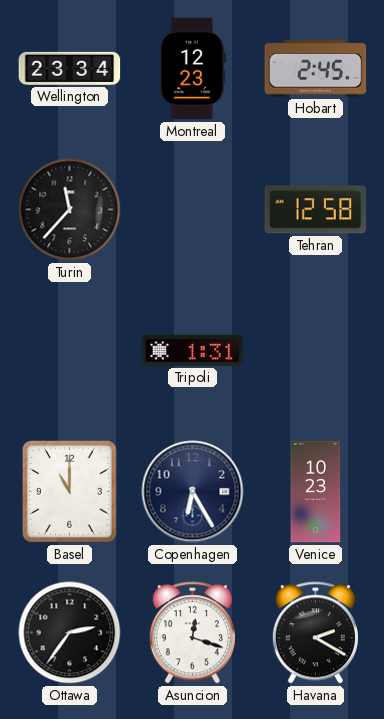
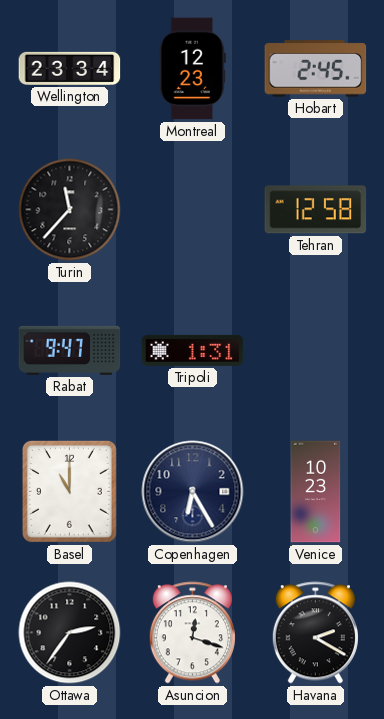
Rabat: none -> 9:47 (70, 350)
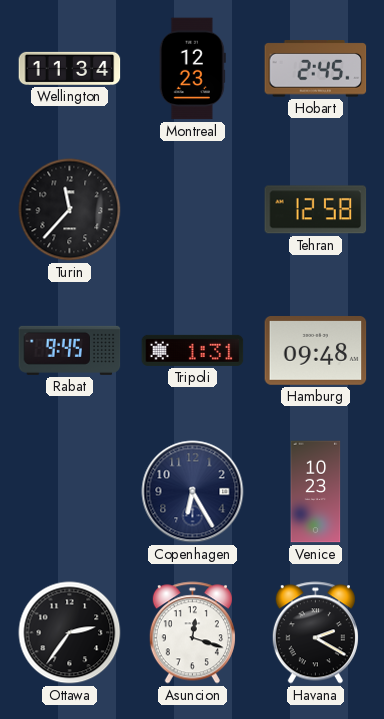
Wellington: 23:34 -> 11:34 (70, 68)
Rabat: 9:47 -> 9:45 (70, 350)
Hamburg: none -> 09:48 (316, 351)
Basel: 11:00 -> none (69, 491)
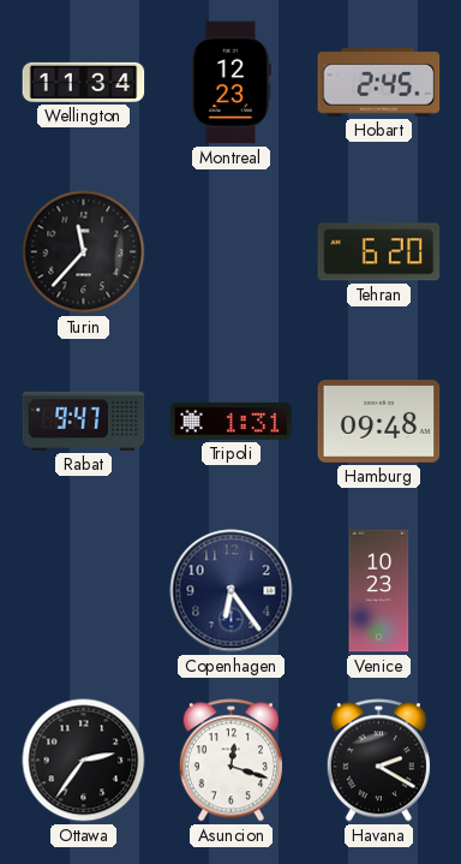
Tehran: 12:58 -> 6:20 (379, 252)
Rabat: 9:45 -> 9:47 (84, 421)
Copenhagen: 6:25 -> 6:24 (232, 591)
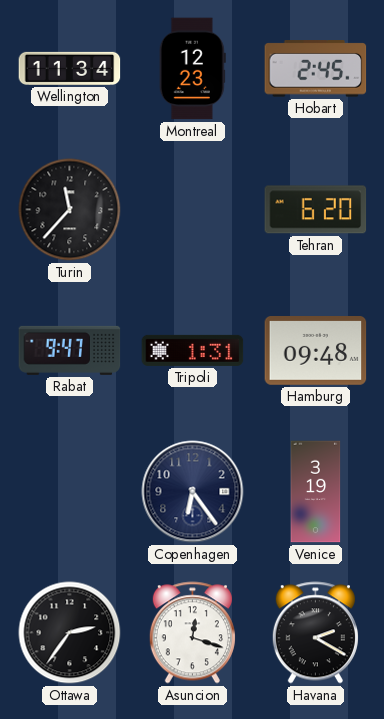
Venice: 10:23 -> 3:19 (316, 492)
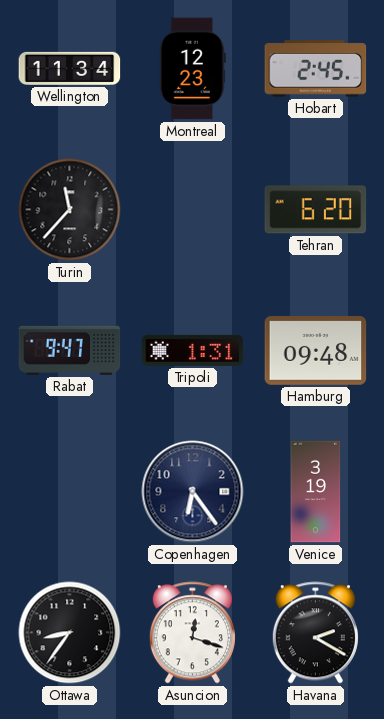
Ottawa: 2:36 -> 8:36 (70, 633)
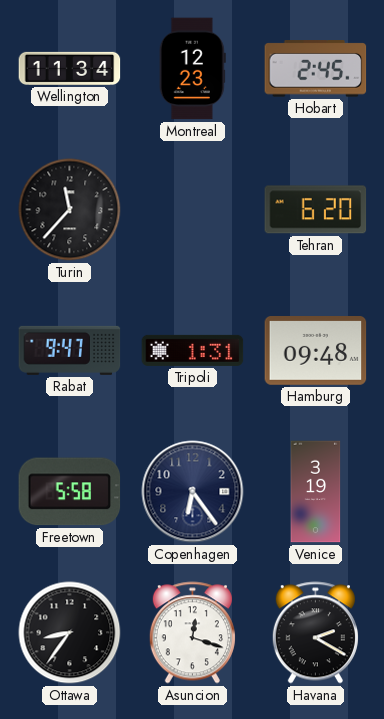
Freetown: none -> 5:58 (70, 492)
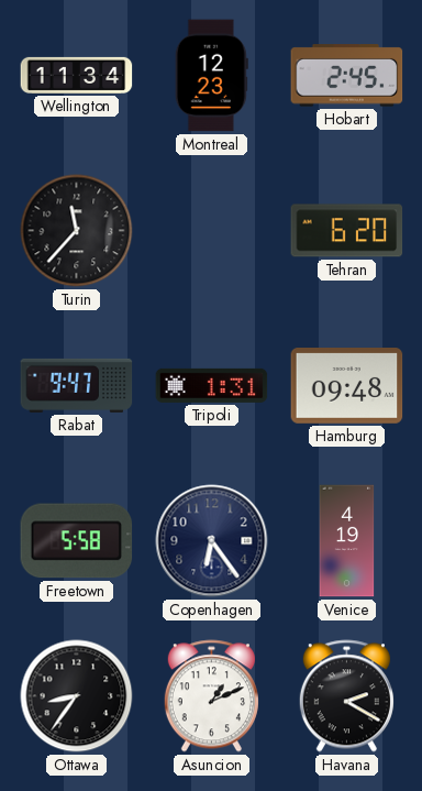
Venice: 3:19 -> 4:19 (347, 541)
Asuncion: 12:18 -> 1:11 (211, 696)
